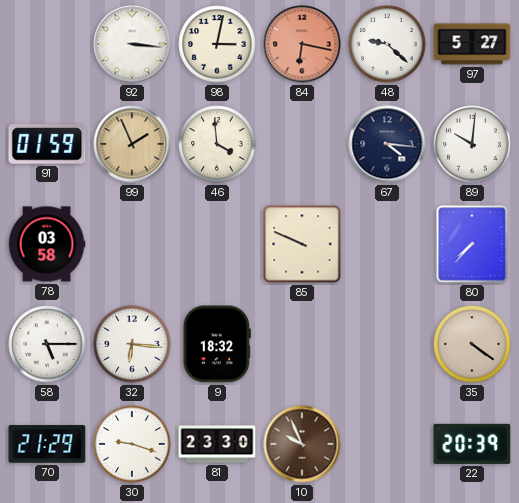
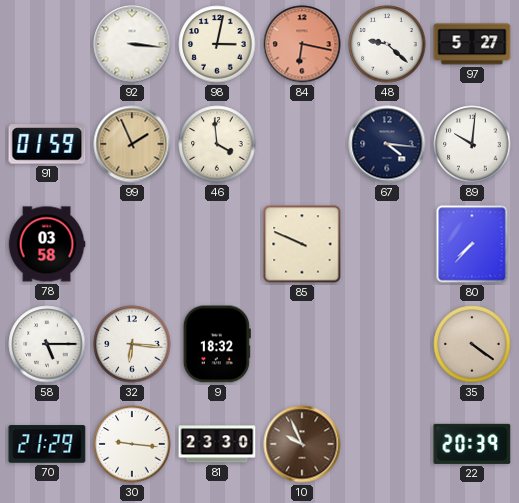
30: 9:18 -> 9:16 (132, 444)
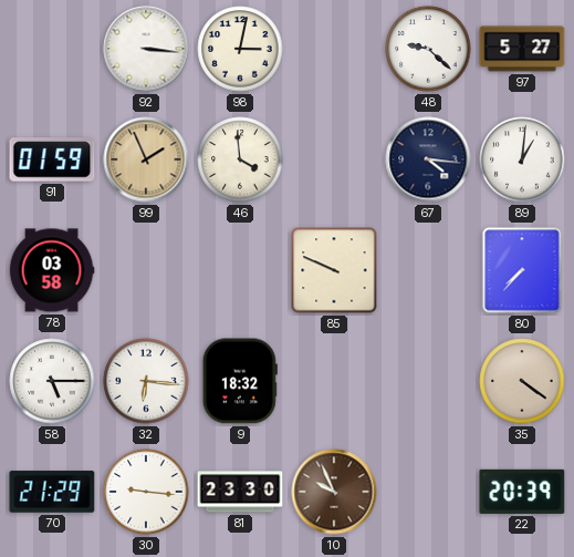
84: 6:17 -> none (302, 44)
89: 10:01 -> 1:01 (522, 159)
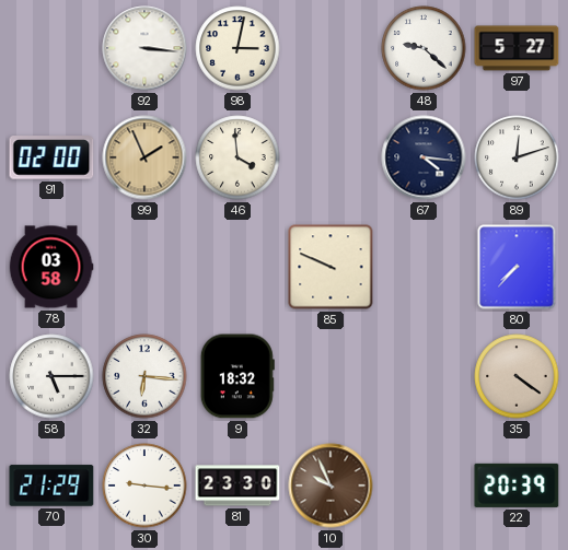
91: 01:59 -> 02:00 (51, 157)
89: 1:01 -> 12:12 (517, 157)
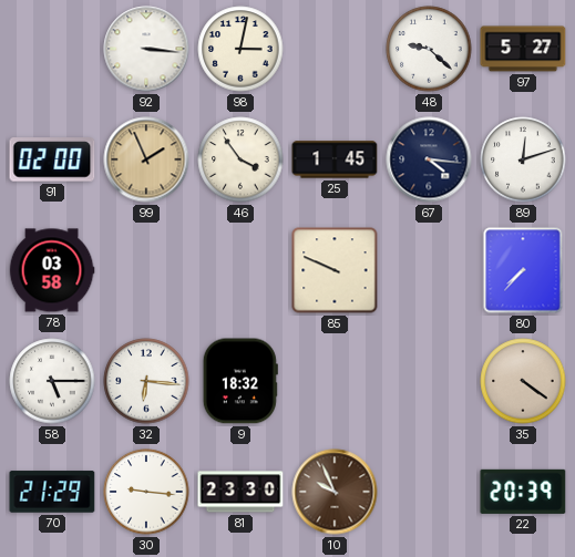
46: 3:59 -> 3:54 (240, 159)
25: none -> 1:45 (335, 159)
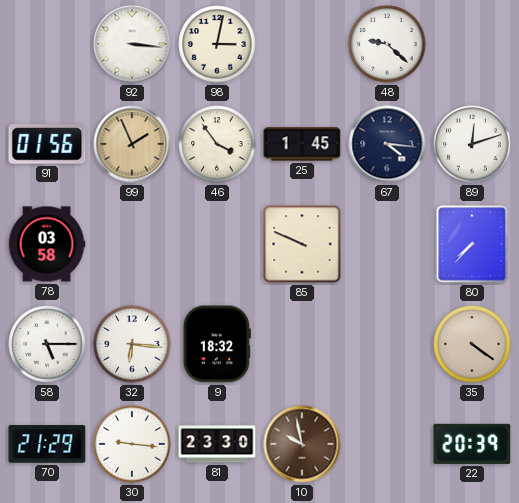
97: 5:27 -> none (523, 49)
91: 02:00 -> 01:56 (47, 144)
10: 9:56 -> 9:58 (302, 444)
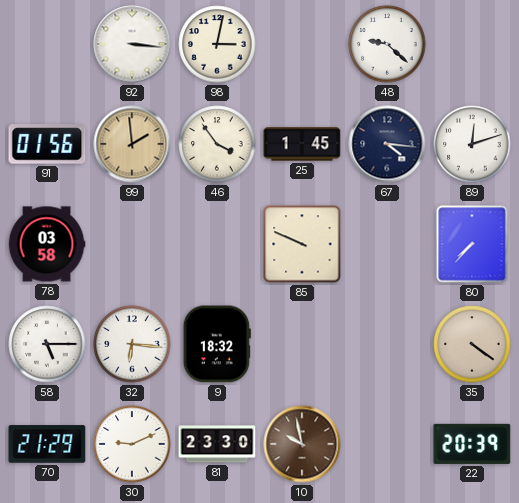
99: 1:56 -> 1:59 (132, 144)
30: 9:16 -> 9:11 (132, 444)
